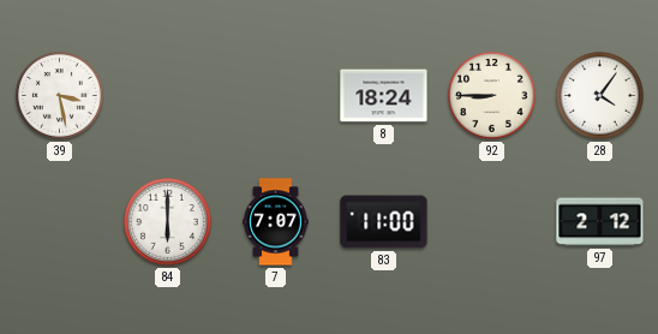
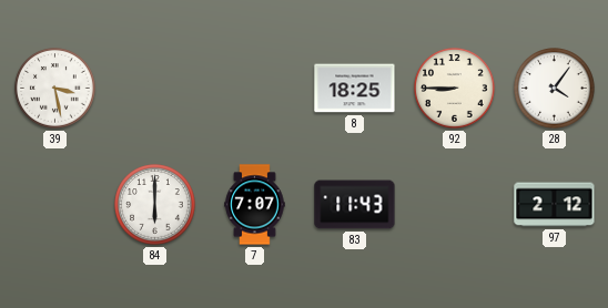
8: 18:24 -> 18:25 (355, 89)
83: 11:00 -> 11:43 (355, 205)
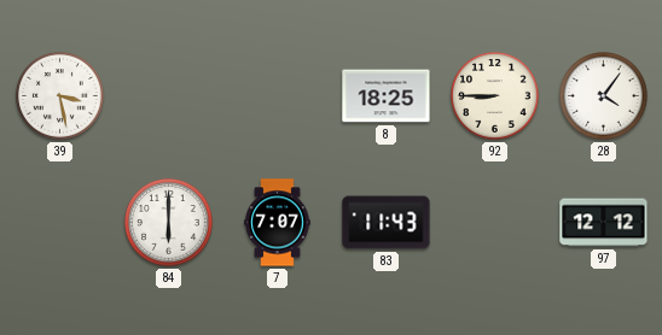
97: 2:12 -> 12:12 (604, 223)
